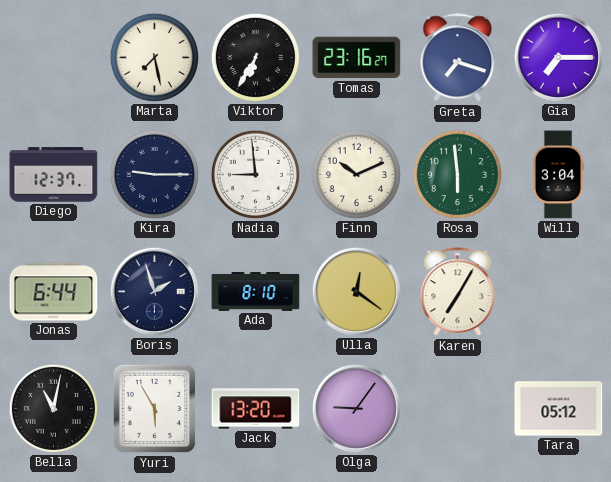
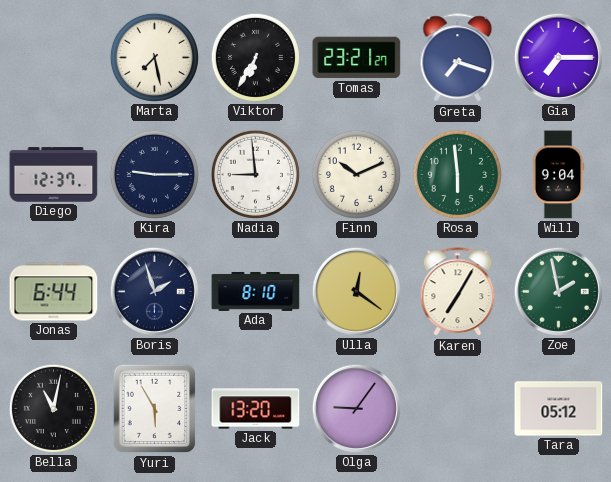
Tomas: 23:16 -> 23:21 (357, 58)
Will: 3:04 -> 9:04 (558, 175)
Zoe: none -> 1:58 (558, 291)
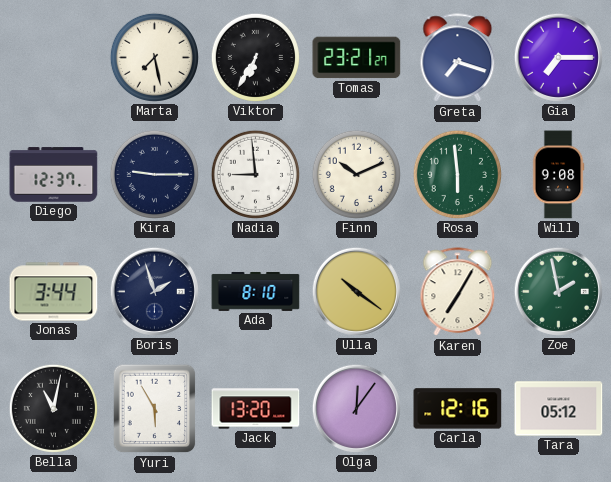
Will: 9:04 -> 9:08 (558, 175)
Jonas: 6:44 -> 3:44 (54, 292)
Ulla: 12:21 -> 10:21 (356, 291)
Olga: 9:06 -> 12:06 (356, 408)
Carla: none -> 12:16 (458, 409)
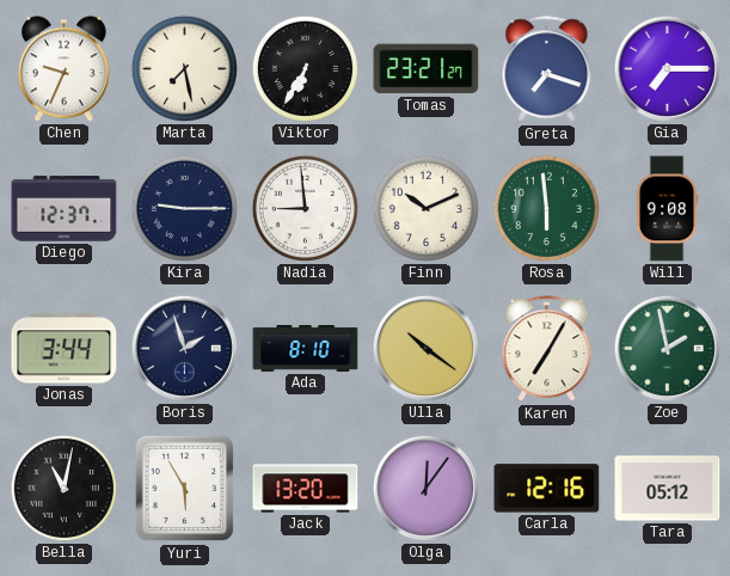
Chen: none -> 9:34 (63, 69)
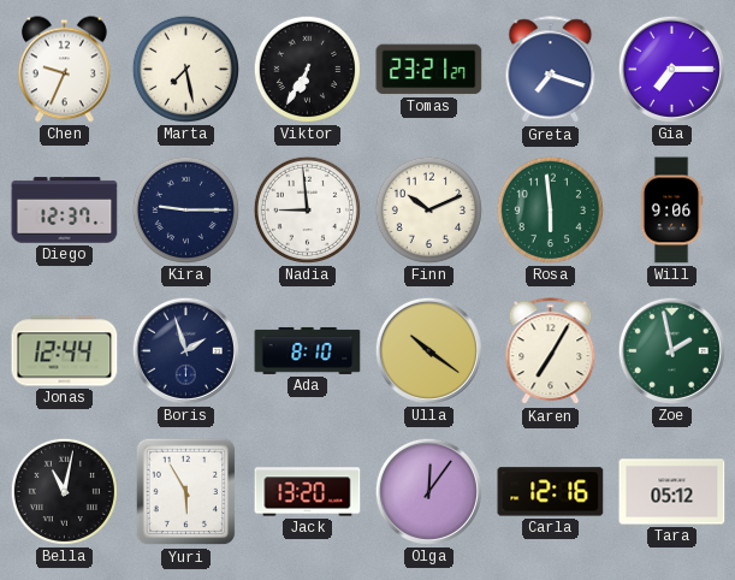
Will: 9:08 -> 9:06 (671, 211)
Jonas: 3:44 -> 12:44 (65, 351)
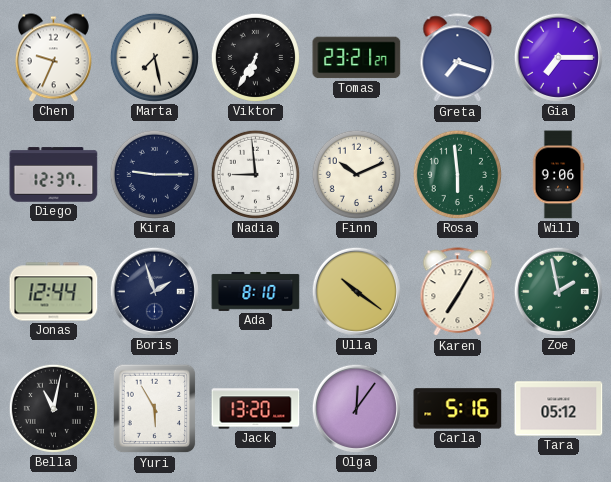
Carla: 12:16 -> 5:16 (458, 409)
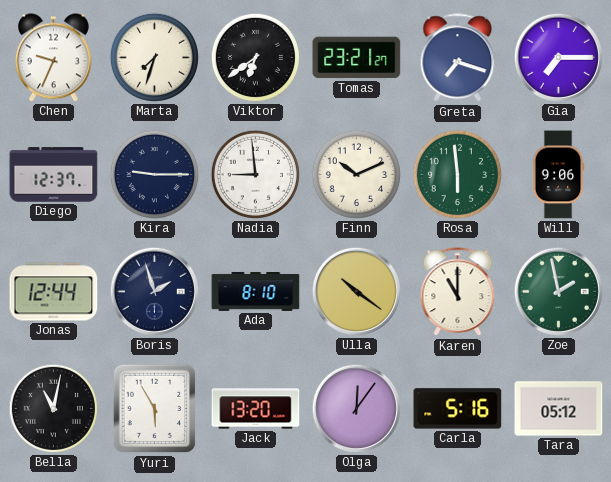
Marta: 7:28 -> 7:33 (154, 57)
Viktor: 6:35 -> 6:39 (255, 57)
Karen: 7:05 -> 11:00 (458, 292)
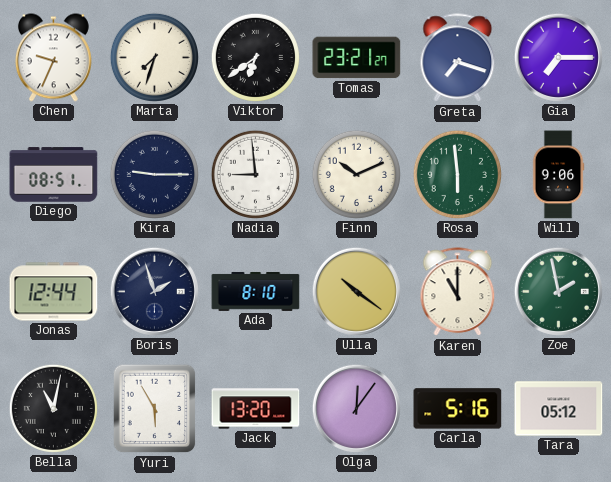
Diego: 12:37 -> 08:51 (54, 175)
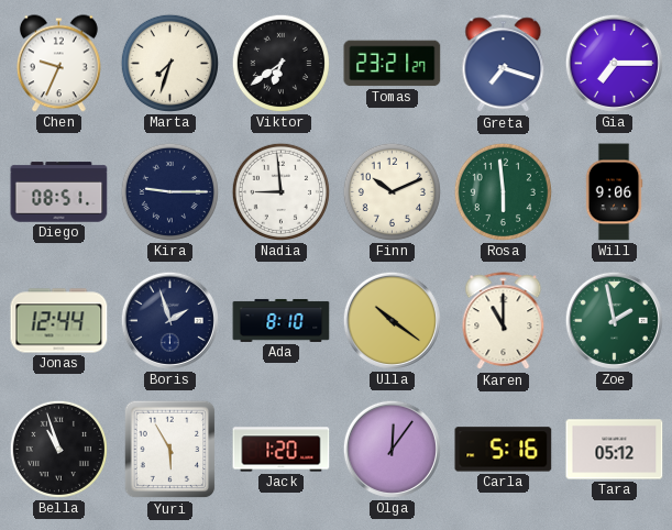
Bella: 11:02 -> 10:57 (58, 449)
Jack: 13:20 -> 1:20 (282, 450)
